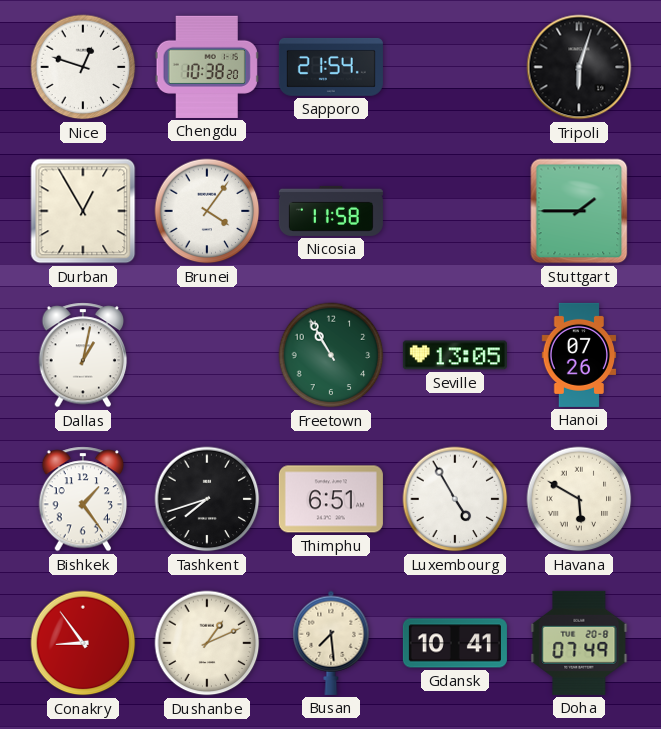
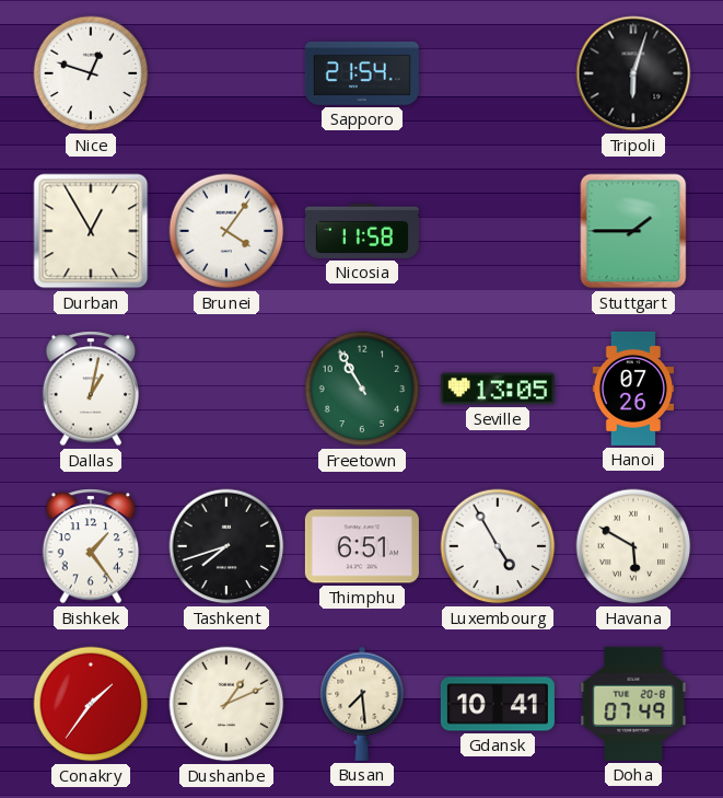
Chengdu: 10:38 -> none (207, 67)
Conakry: 8:54 -> 1:36 (91, 704)
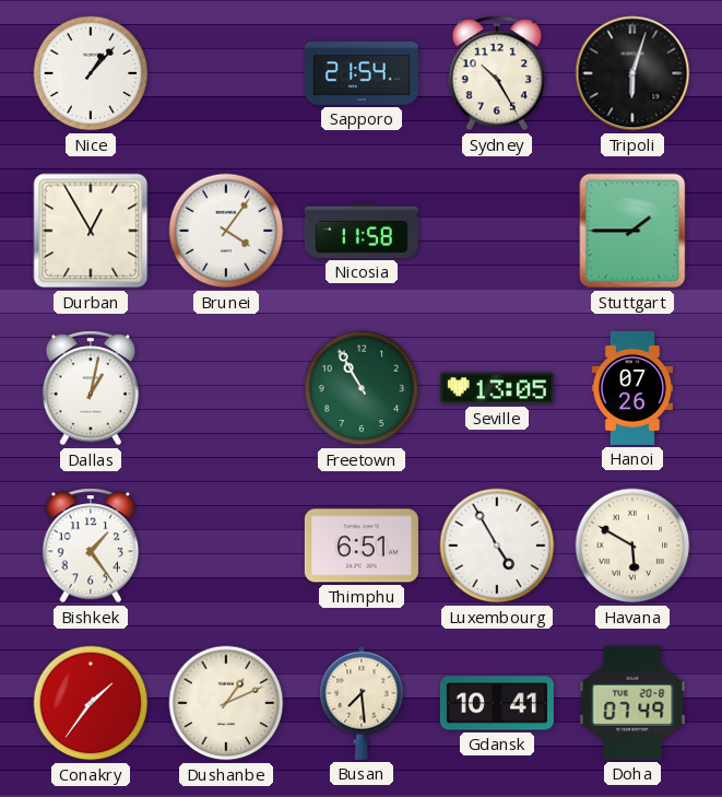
Nice: 12:48 -> 1:07 (91, 73)
Sydney: none -> 10:25 (497, 73)
Tashkent: 7:42 -> none (226, 546)
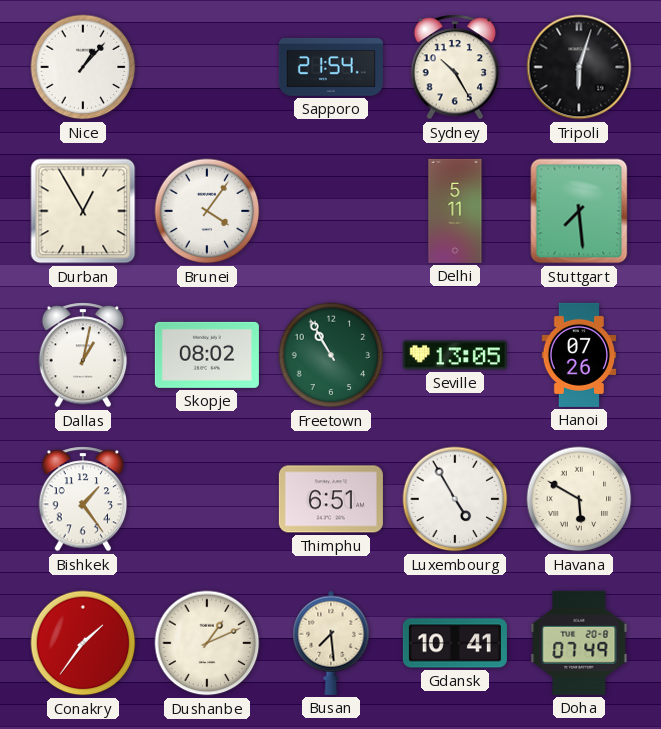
Nicosia: 11:58 -> none (362, 231)
Delhi: none -> 5:11 (455, 211)
Stuttgart: 1:45 -> 7:29 (579, 211)
Skopje: none -> 08:02 (207, 355)
